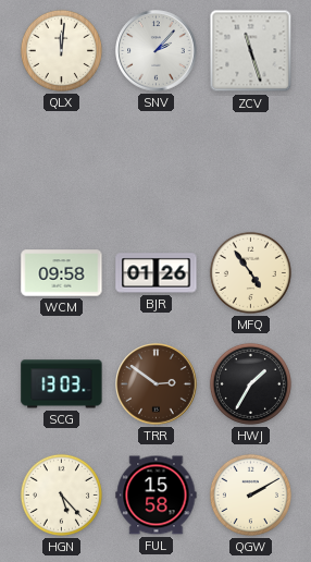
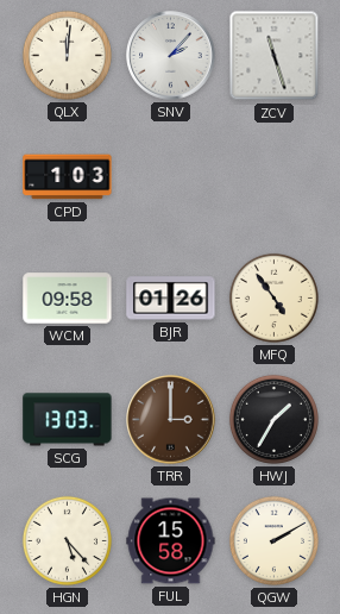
CPD: none -> 1:03 (68, 177)
TRR: 2:51 -> 3:00 (171, 420)
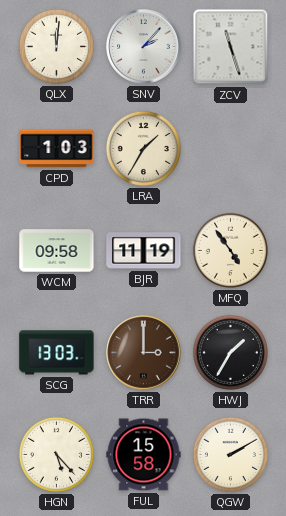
LRA: none -> 1:35 (143, 148)
BJR: 01:26 -> 11:19 (144, 251)
